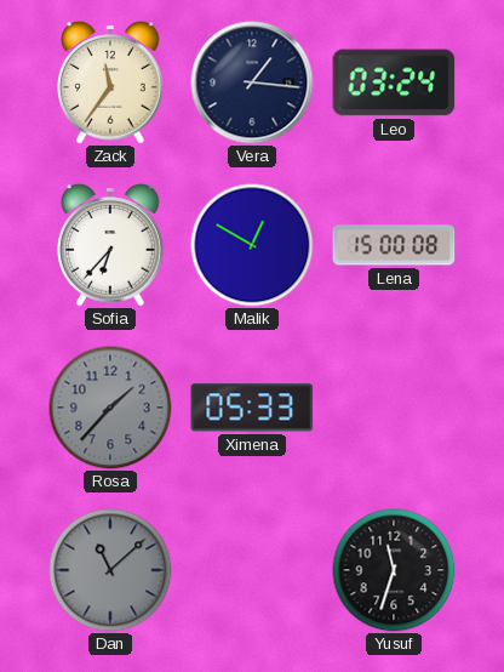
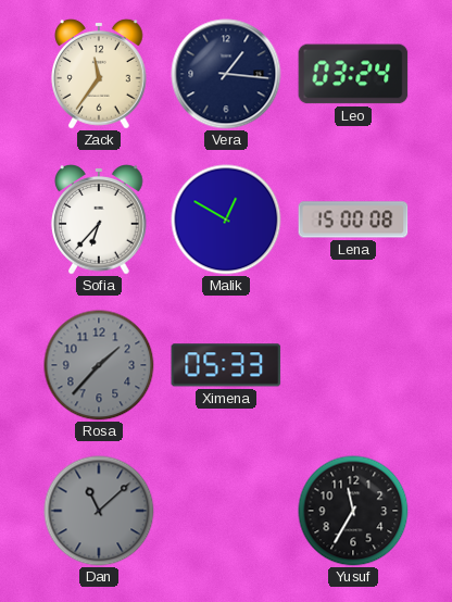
Yusuf: 11:33 -> 11:35 (353, 511)
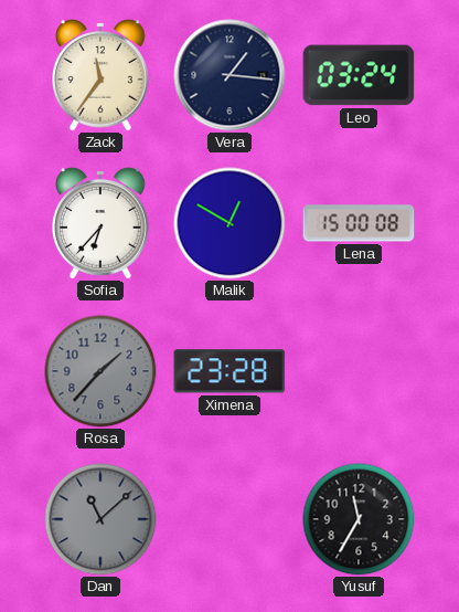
Ximena: 05:33 -> 23:28 (229, 371)
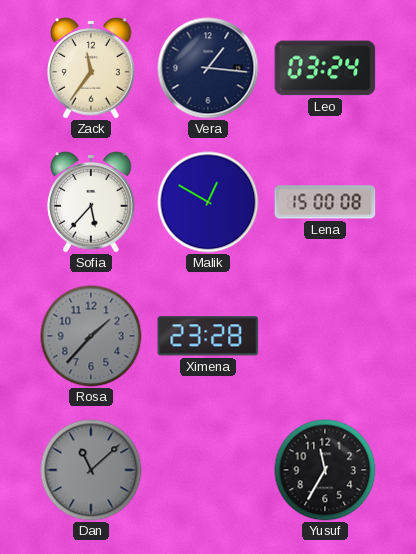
Sofia: 6:37 -> 5:37 (92, 202)
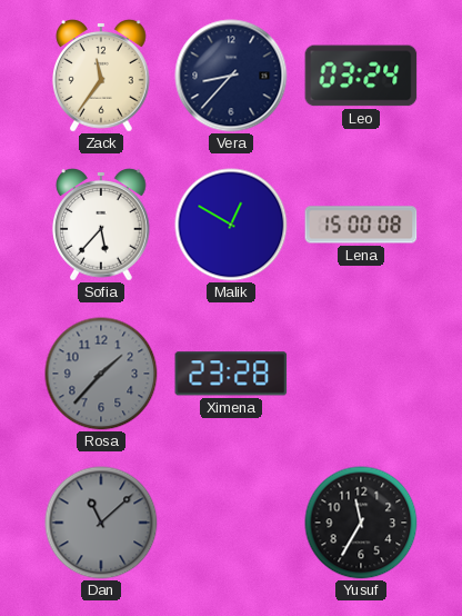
Vera: 1:16 -> 8:37 (231, 76)
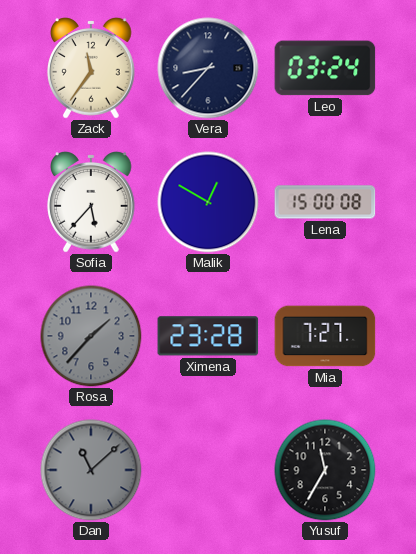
Mia: none -> 7:27 (325, 336)
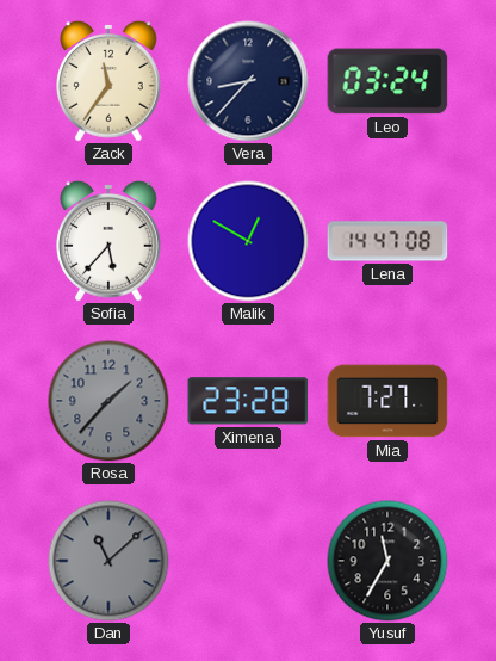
Lena: 15:00 -> 14:47 (387, 241)
